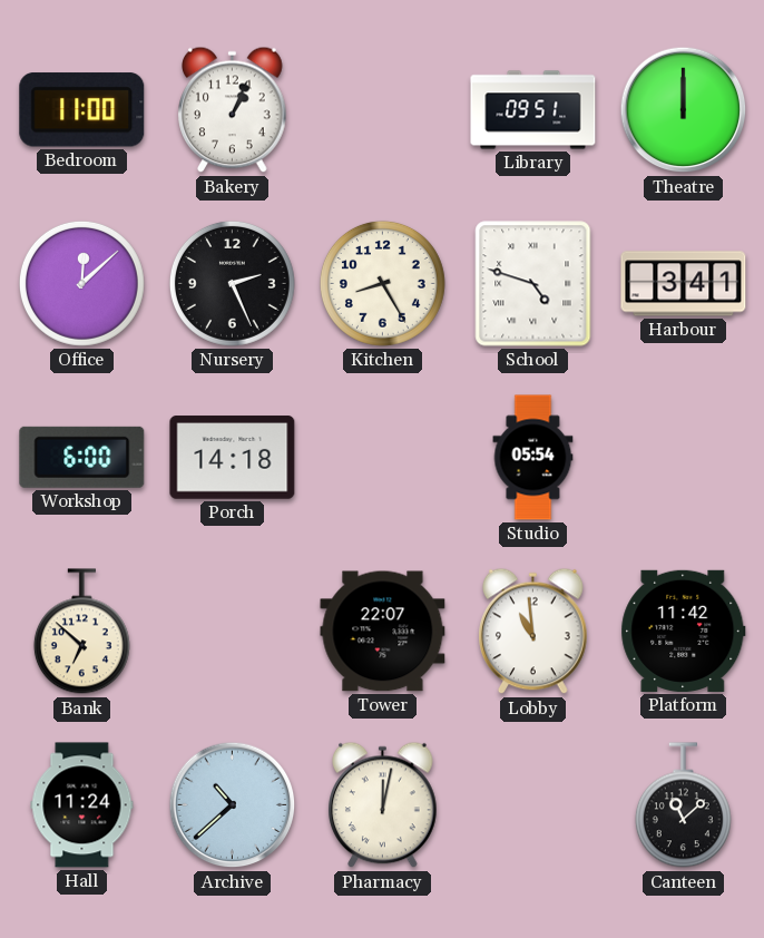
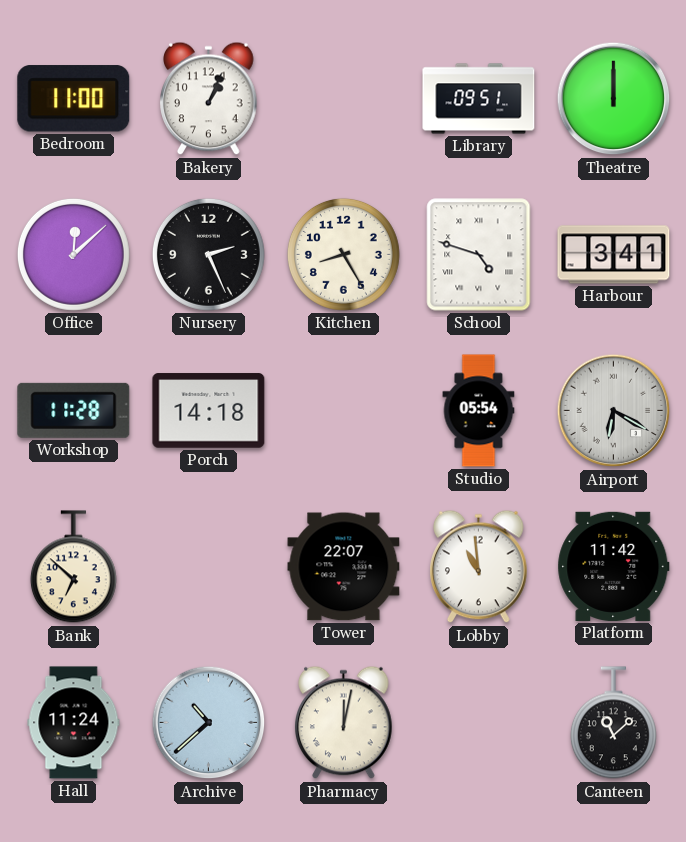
Workshop: 6:00 -> 11:28 (74, 410)
Airport: none -> 6:20 (614, 411)
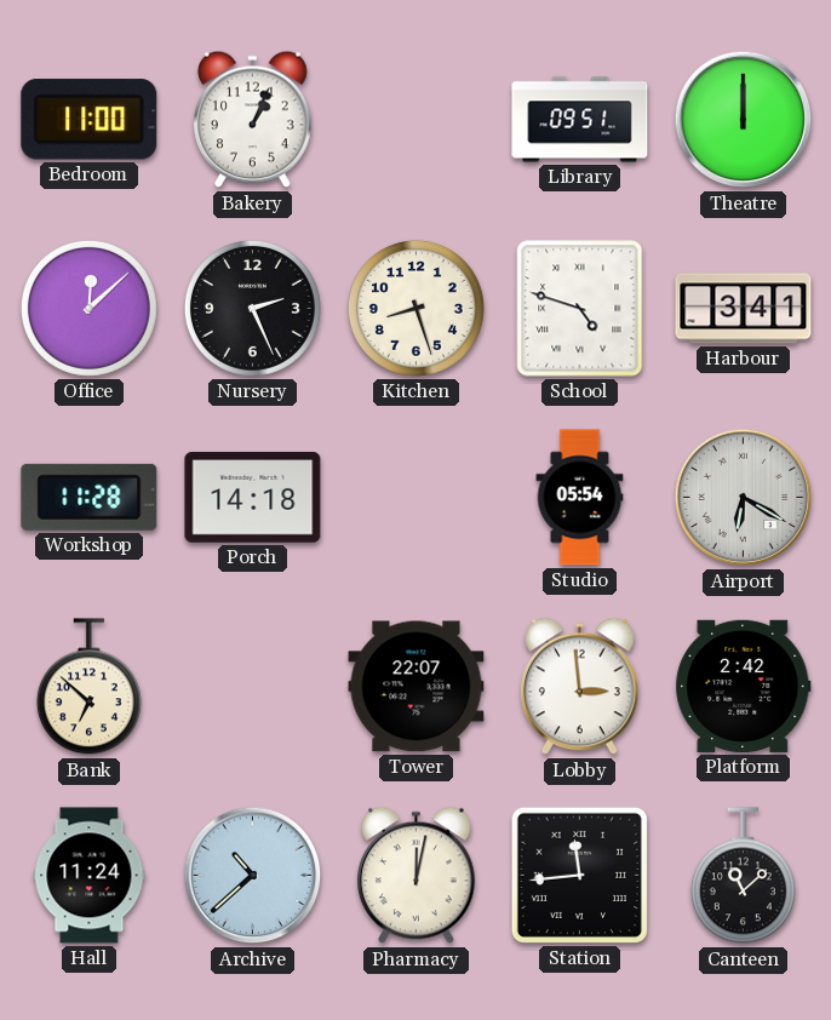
Kitchen: 8:25 -> 8:27 (415, 308)
Lobby: 10:59 -> 2:59 (580, 687)
Platform: 11:42 -> 2:42 (744, 686)
Station: none -> 11:44 (579, 875)
